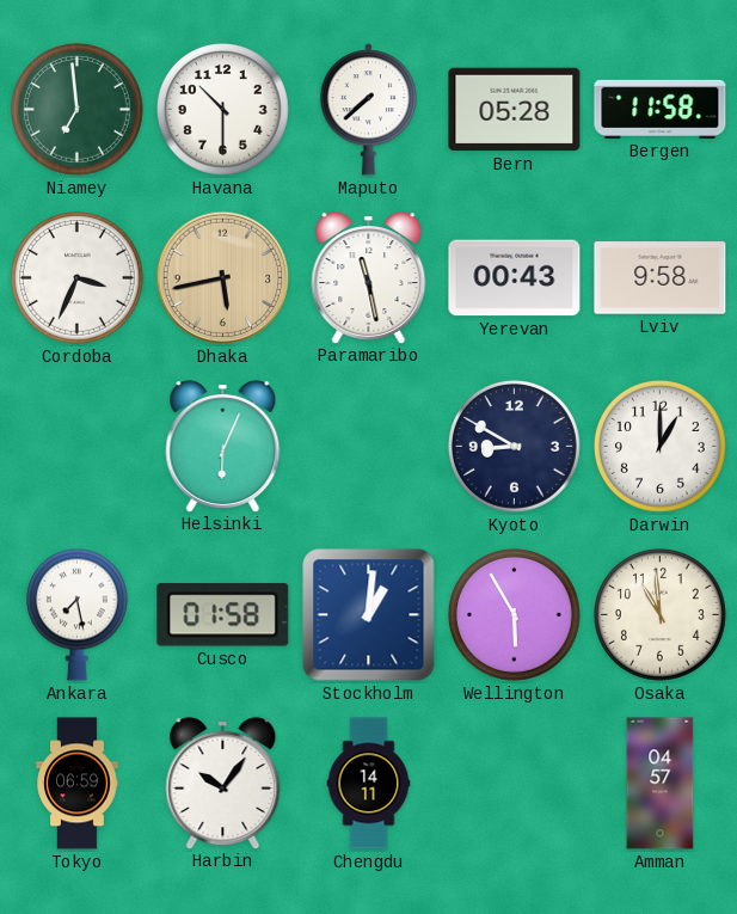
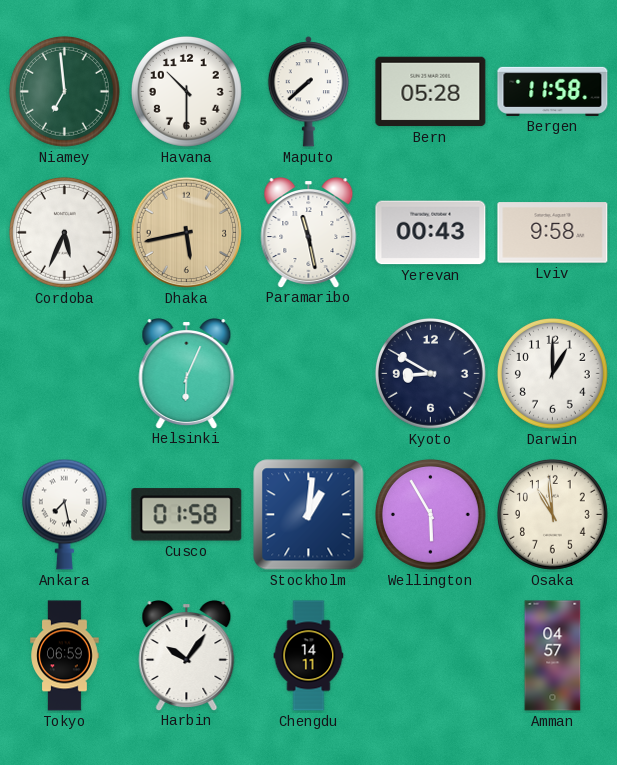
Cordoba: 3:34 -> 5:34 (64, 232)
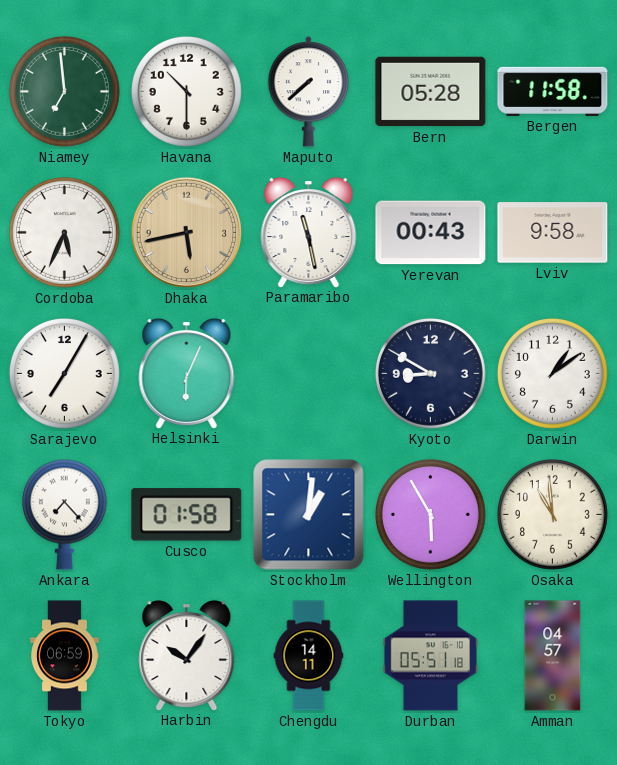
Sarajevo: none -> 7:05 (64, 373)
Darwin: 1:00 -> 1:09 (552, 373)
Ankara: 7:28 -> 7:23 (64, 514)
Durban: none -> 05:51 (431, 656)
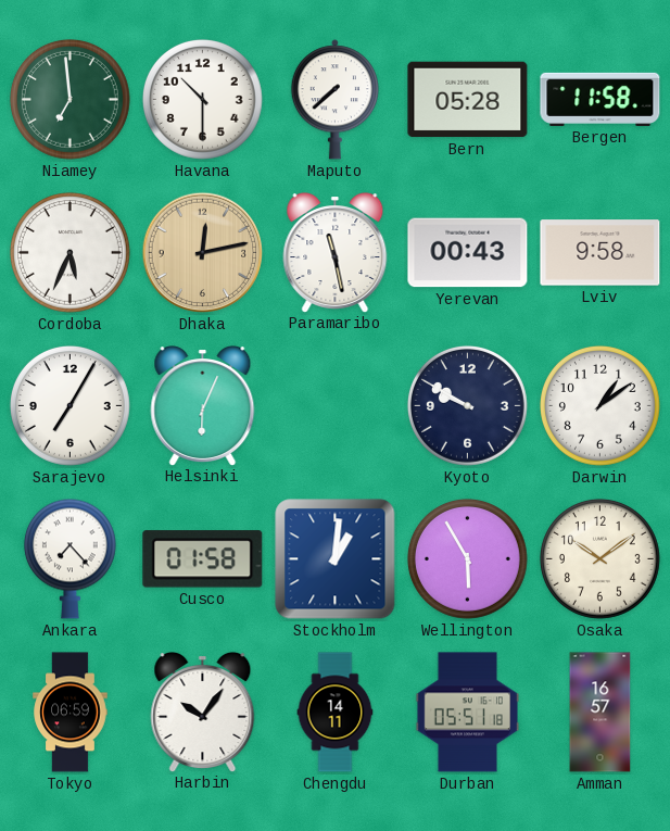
Dhaka: 5:43 -> 12:13 (203, 253)
Kyoto: 8:50 -> 9:50 (467, 405)
Osaka: 10:59 -> 10:09 (599, 558)
Amman: 04:57 -> 16:57 (601, 713)
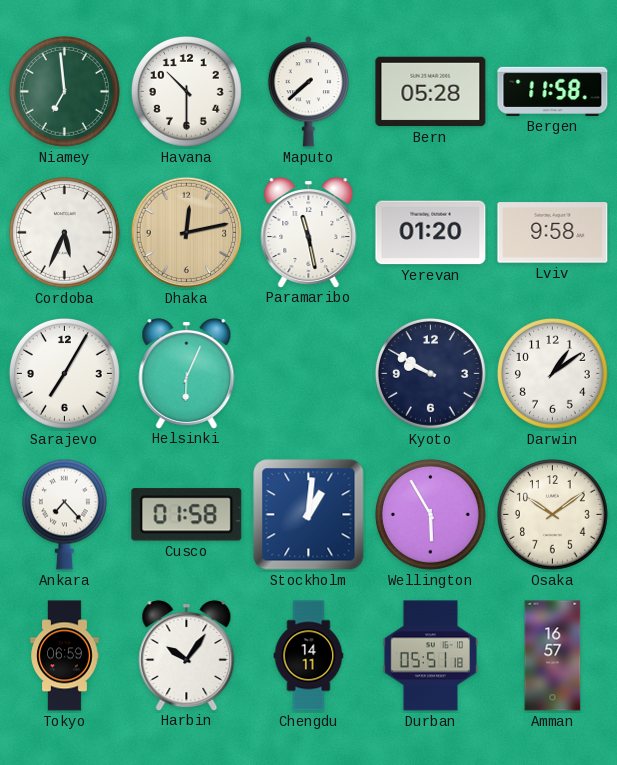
Yerevan: 00:43 -> 01:20 (431, 233)
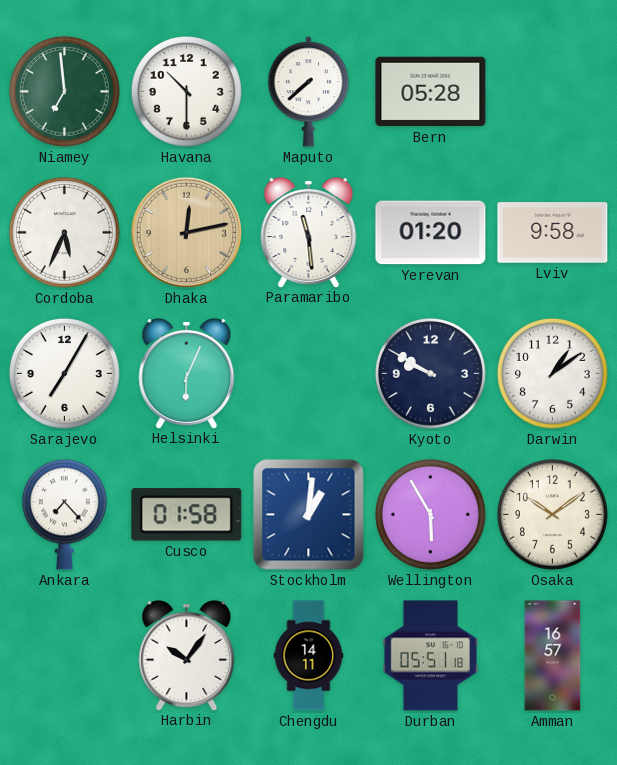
Bergen: 11:58 -> none (553, 91)
Paramaribo: 11:28 -> 11:29 (309, 233)
Tokyo: 06:59 -> none (65, 656)
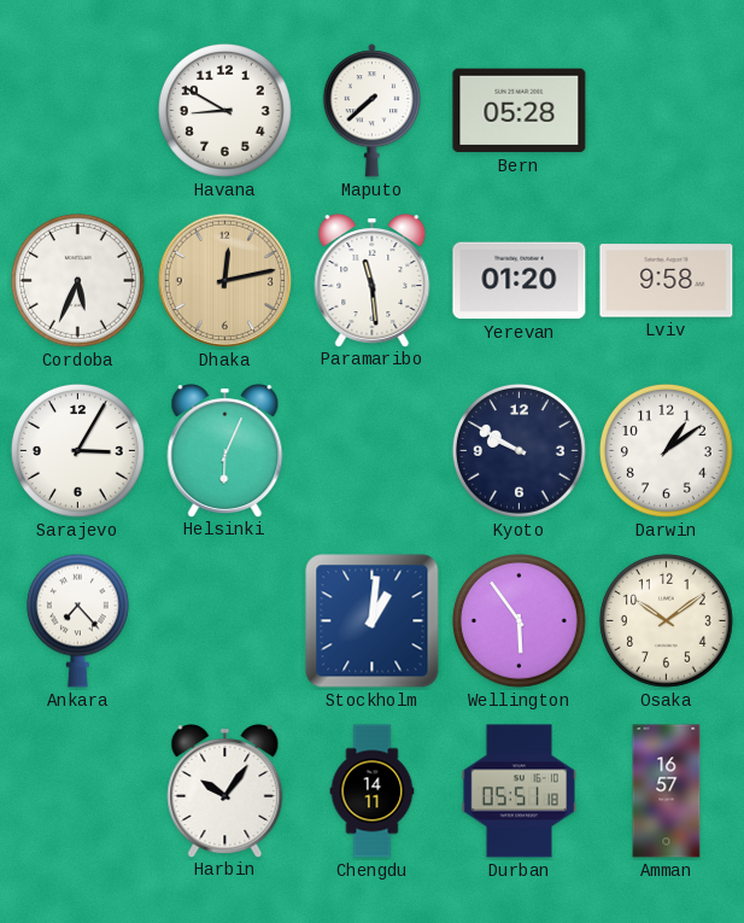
Niamey: 6:59 -> none (64, 91)
Havana: 10:30 -> 8:50 (224, 110)
Sarajevo: 7:05 -> 3:05 (77, 450)
Cusco: 01:58 -> none (187, 515)
Wellington: 5:55 -> 5:54 (519, 620)
